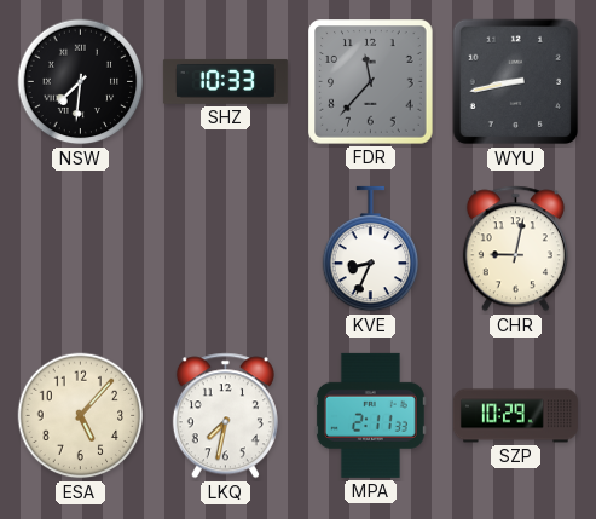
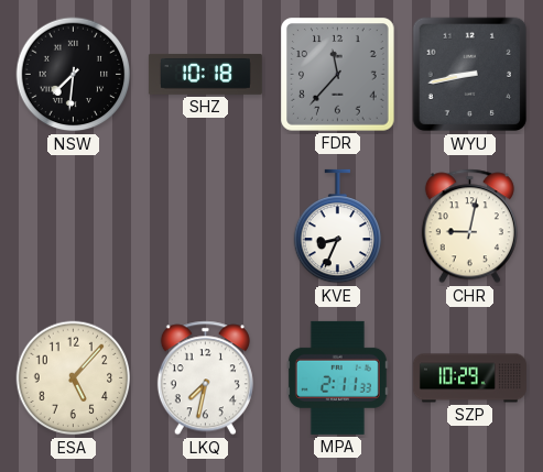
SHZ: 10:33 -> 10:18 (205, 74)
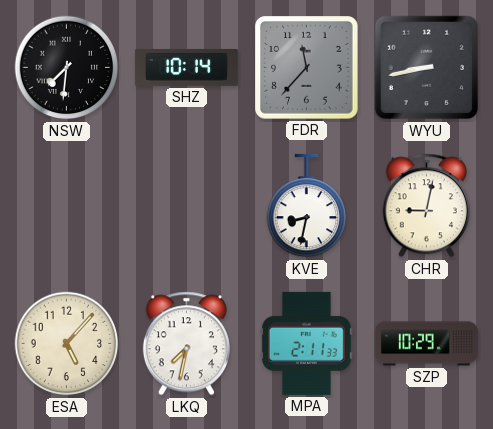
SHZ: 10:18 -> 10:14 (186, 67)
KVE: 8:34 -> 8:32 (307, 206)
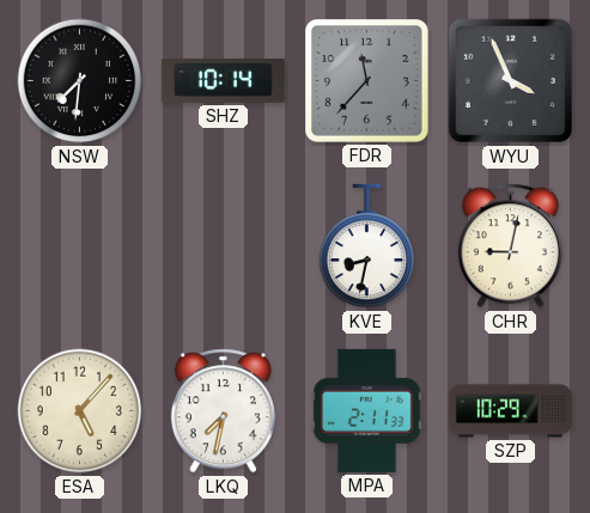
WYU: 8:43 -> 3:56 (511, 81)
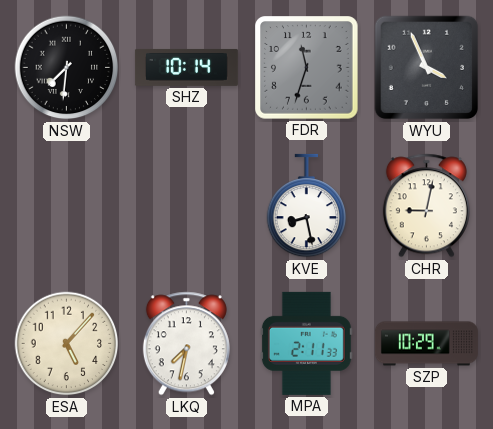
FDR: 11:37 -> 11:33 (307, 68)
KVE: 8:32 -> 8:28 (307, 206)
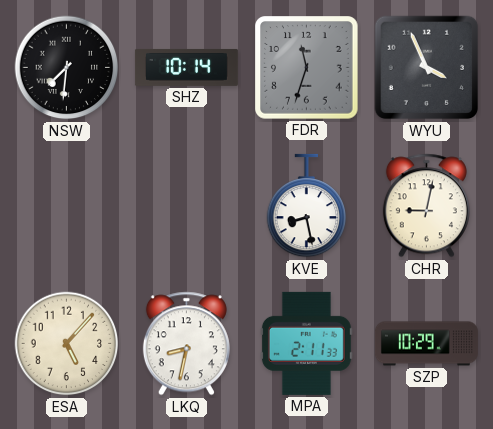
LKQ: 7:32 -> 8:32 (186, 344)
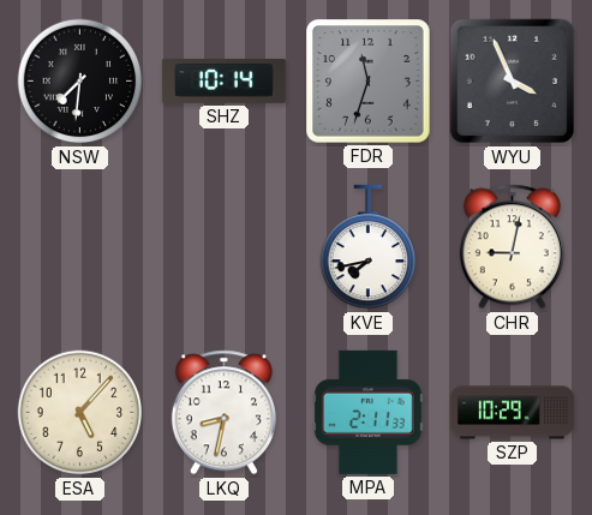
KVE: 8:28 -> 7:43 (369, 247)
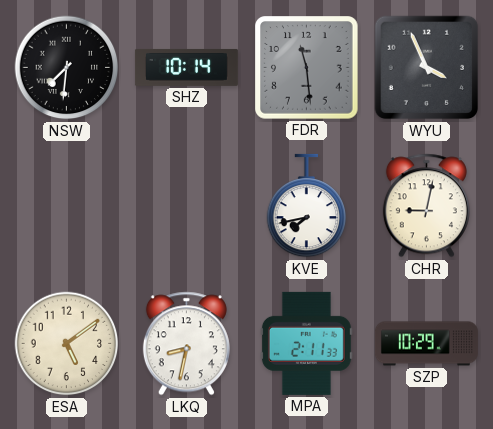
FDR: 11:33 -> 11:29 (307, 68)
ESA: 5:07 -> 5:09 (67, 344)
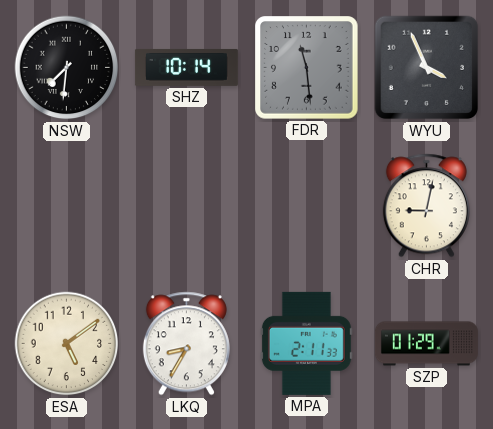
KVE: 7:43 -> none (307, 206)
LKQ: 8:32 -> 8:35 (186, 344)
SZP: 10:29 -> 01:29 (426, 344)
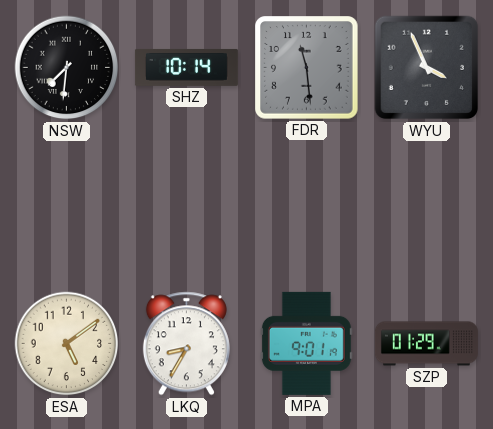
CHR: 9:02 -> none (426, 206)
MPA: 2:11 -> 9:01 (306, 343)
